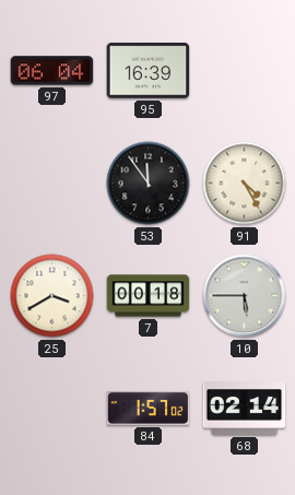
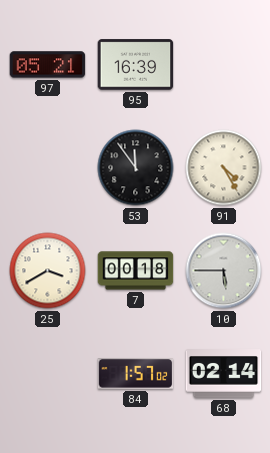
97: 06:04 -> 05:21 (48, 65)
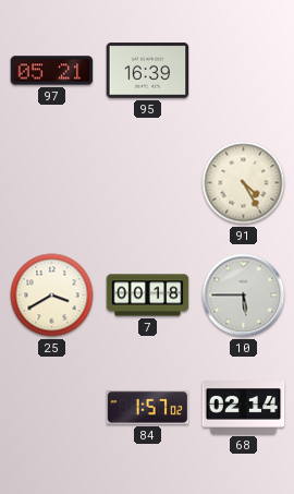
53: 11:54 -> none (136, 168)
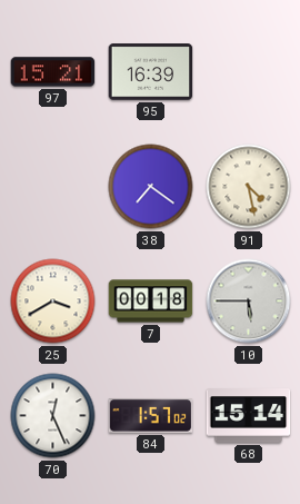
97: 05:21 -> 15:21 (53, 72)
38: none -> 7:21 (151, 187)
91: 4:25 -> 4:28 (249, 187)
70: none -> 12:26 (53, 416)
68: 02:14 -> 15:14 (249, 416)
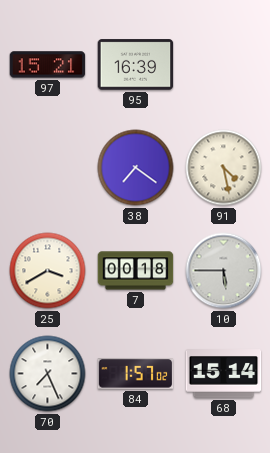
70: 12:26 -> 7:26 (48, 374)
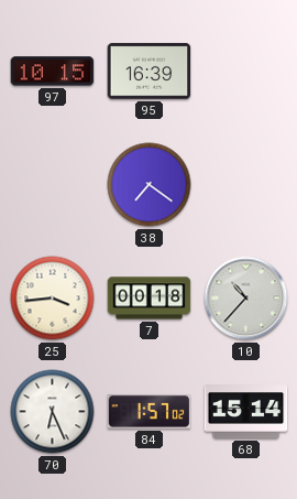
97: 15:21 -> 10:15 (53, 72)
91: 4:28 -> none (224, 168)
25: 3:40 -> 3:44 (53, 299)
10: 5:45 -> 10:37 (246, 299)
70: 7:26 -> 6:26 (53, 412)
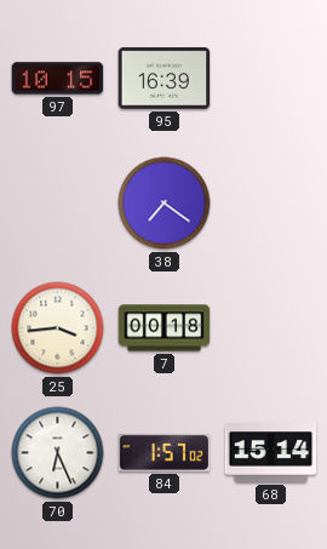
10: 10:37 -> none (246, 299)
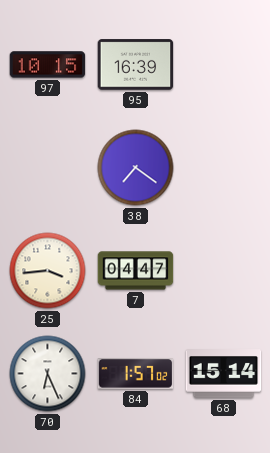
7: 00:18 -> 04:47 (136, 271)
